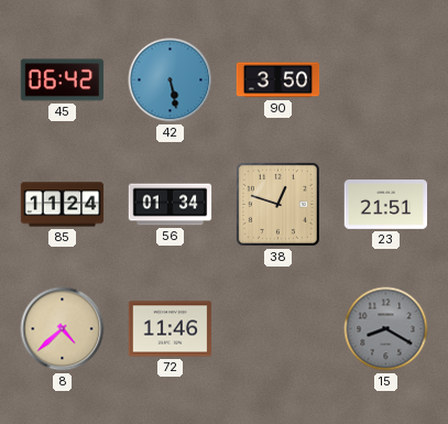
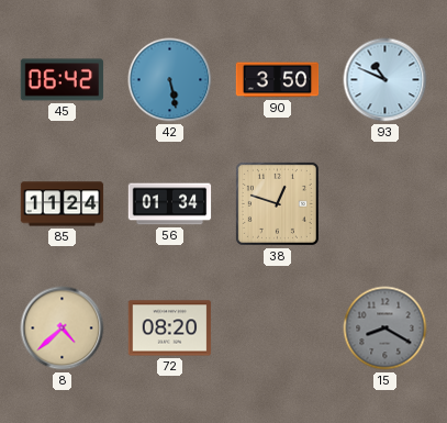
93: none -> 10:49 (385, 80)
23: 21:51 -> none (386, 205)
72: 11:46 -> 08:20 (170, 329)
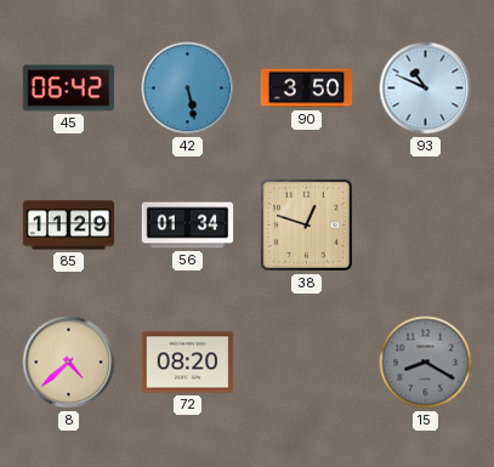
85: 11:24 -> 11:29 (69, 226)
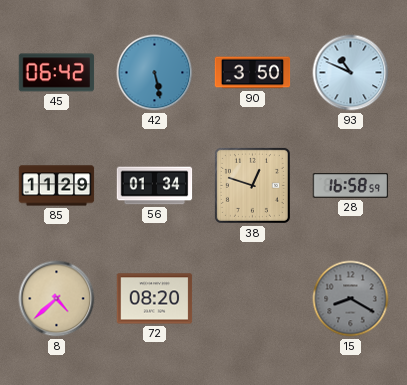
28: none -> 16:58 (351, 186)
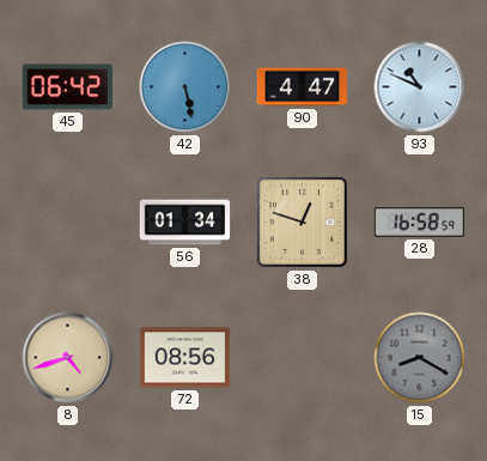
90: 3:50 -> 4:47 (303, 87)
85: 11:29 -> none (57, 186)
8: 4:38 -> 4:42 (68, 358)
72: 08:20 -> 08:56 (185, 358)
